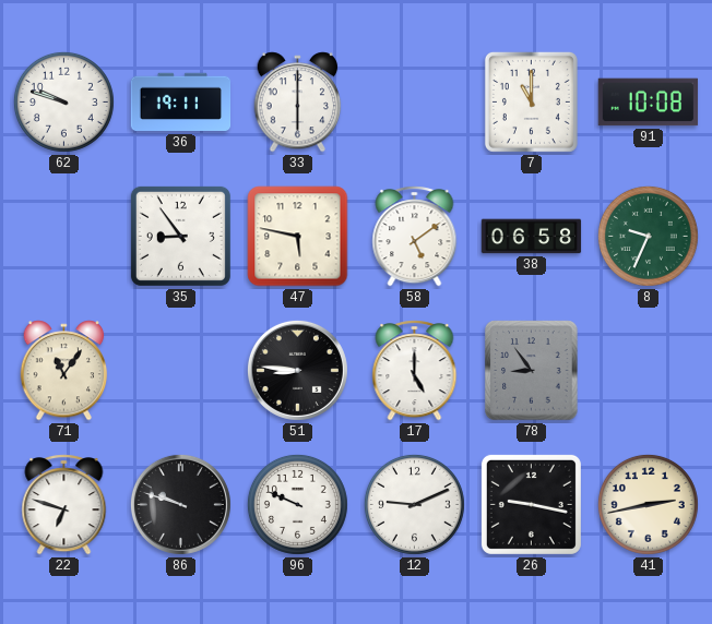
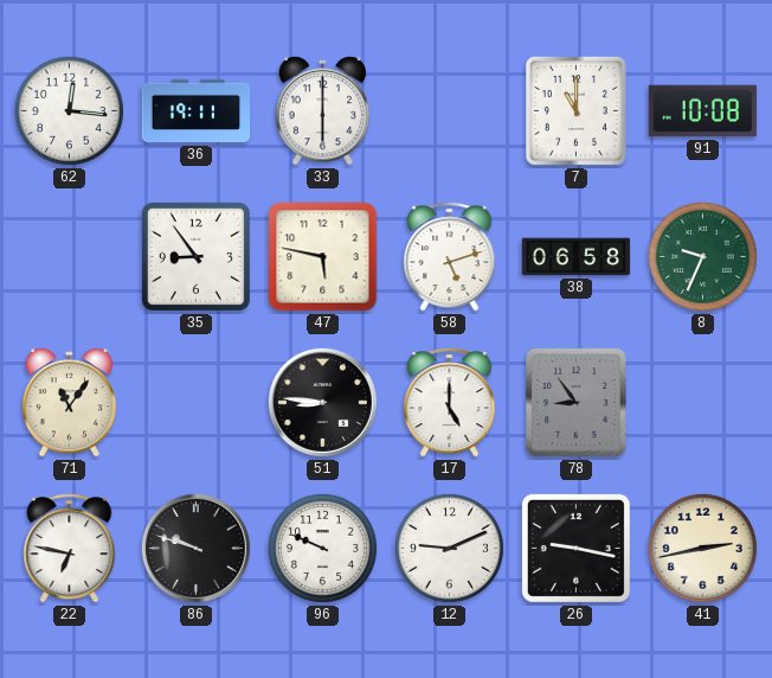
62: 9:48 -> 12:16 (69, 110)
58: 5:09 -> 5:12 (450, 257)
22: 6:48 -> 6:47 (70, 549)
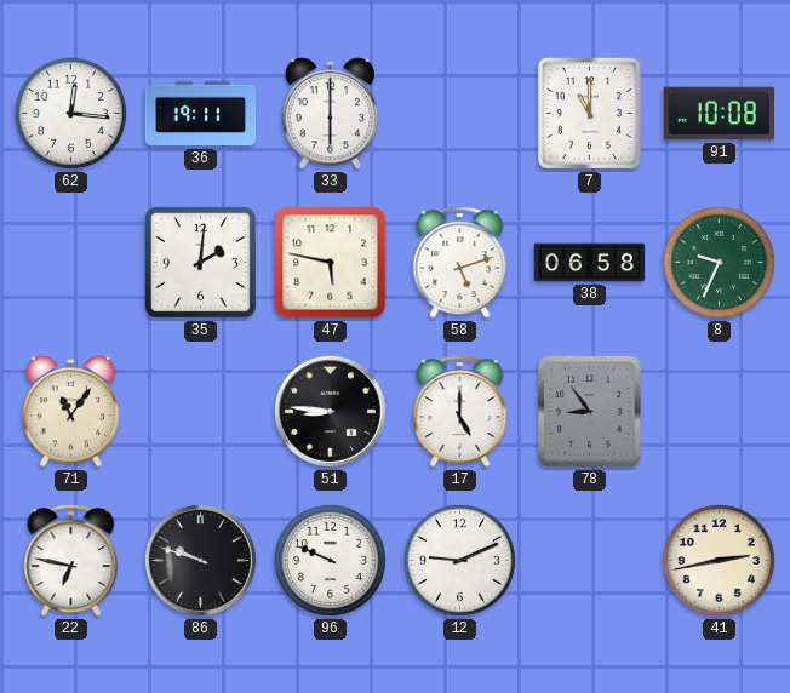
35: 8:54 -> 2:01 (200, 262)
26: 9:17 -> none (575, 548)
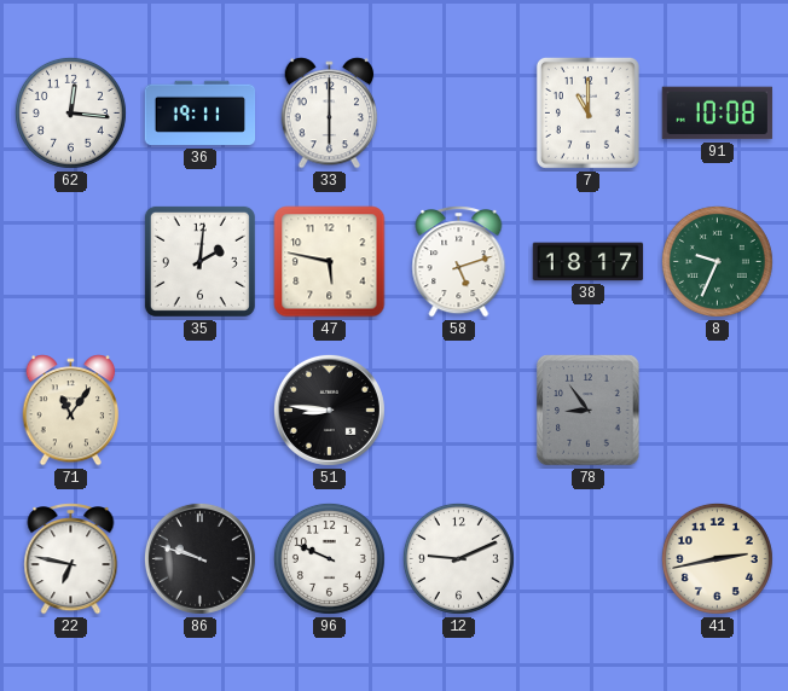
38: 06:58 -> 18:17 (589, 262)
17: 5:00 -> none (460, 412)
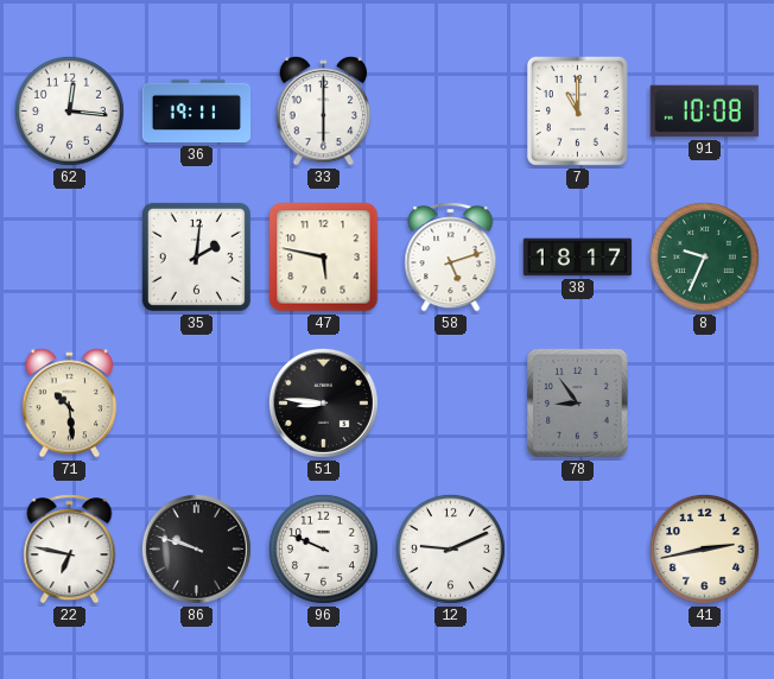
71: 11:06 -> 10:29 (70, 404)
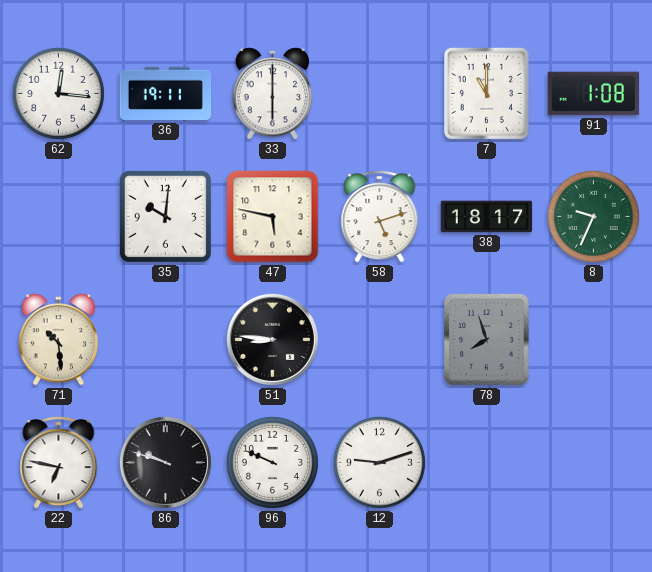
91: 10:08 -> 1:08 (594, 94)
35: 2:01 -> 10:01 (165, 216)
78: 8:54 -> 7:57 (487, 340)
12: 9:11 -> 9:12 (379, 462)
41: 2:43 -> none (704, 548)
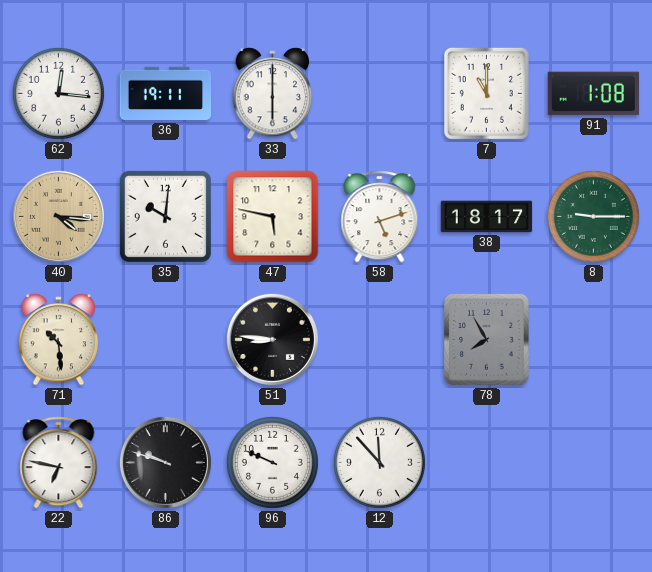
40: none -> 4:16 (58, 216)
8: 9:34 -> 9:15 (593, 216)
78: 7:57 -> 7:55 (487, 340)
12: 9:12 -> 11:53 (379, 462)
